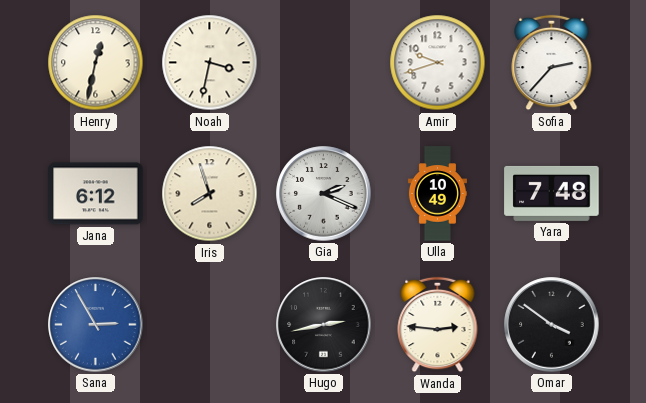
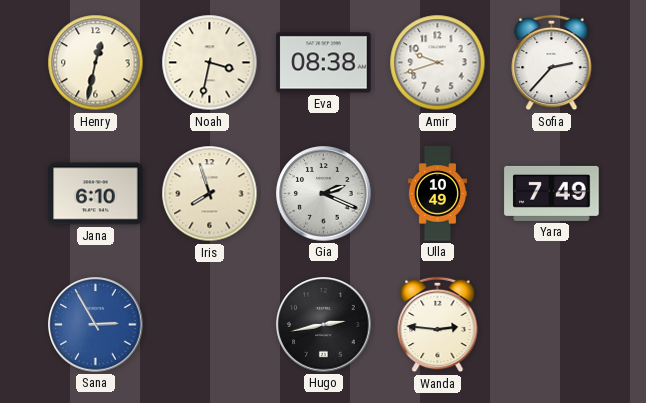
Eva: none -> 08:38 (324, 63)
Jana: 6:12 -> 6:10 (96, 194)
Yara: 7:48 -> 7:49 (552, 193)
Omar: 3:51 -> none (552, 325)
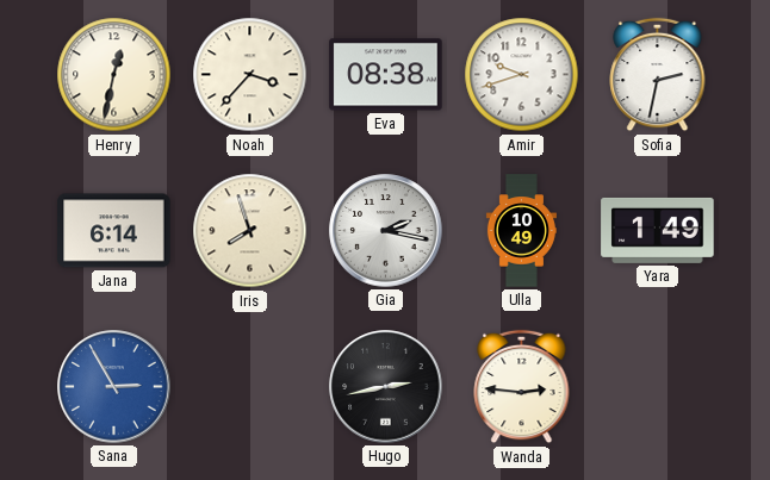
Noah: 3:32 -> 3:37 (250, 75)
Sofia: 2:37 -> 2:32 (658, 75)
Jana: 6:10 -> 6:14 (114, 231)
Gia: 2:19 -> 2:17 (386, 231)
Yara: 7:49 -> 1:49 (658, 230)
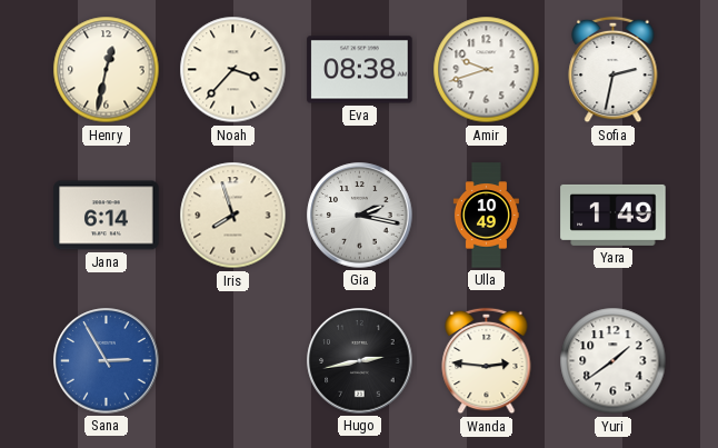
Yuri: none -> 1:39 (614, 361)
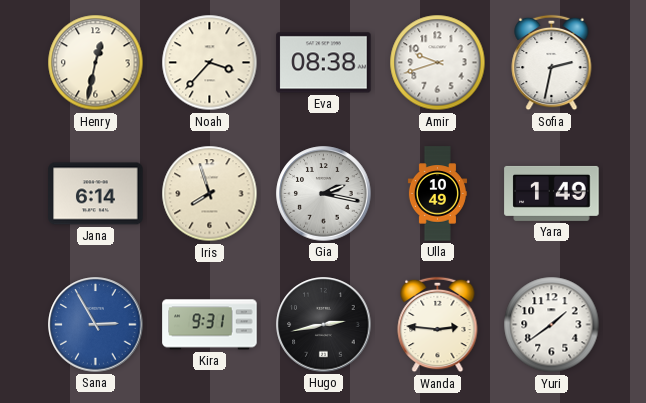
Kira: none -> 9:31 (210, 325)
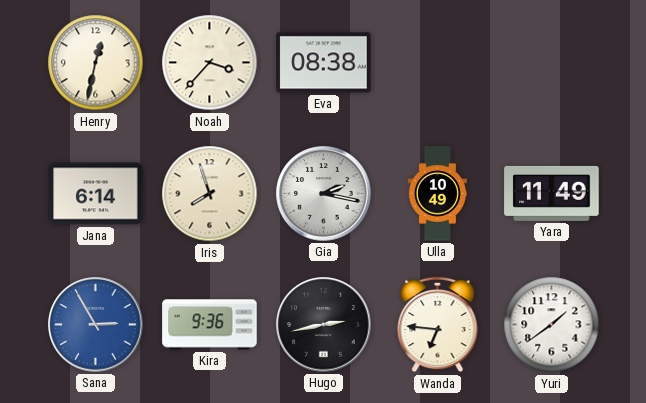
Amir: 9:42 -> none (438, 63)
Sofia: 2:32 -> none (552, 63)
Yara: 1:49 -> 11:49 (552, 193)
Kira: 9:31 -> 9:36 (210, 325)
Wanda: 2:46 -> 6:46 (438, 325)
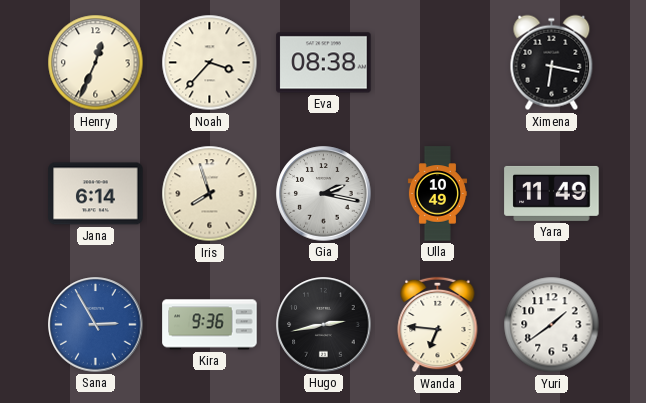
Henry: 12:32 -> 12:34 (96, 63)
Ximena: none -> 6:17 (552, 63)
